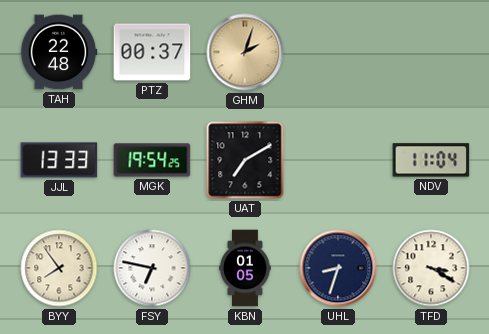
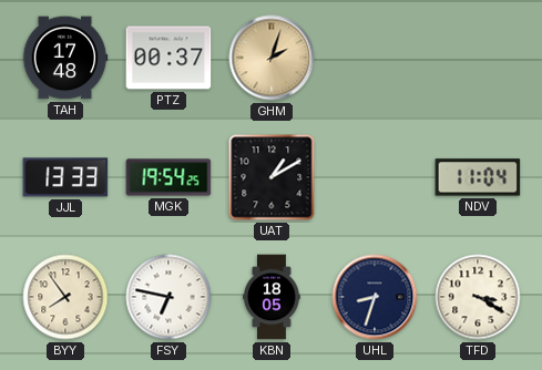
TAH: 22:48 -> 17:48 (65, 58)
UAT: 7:10 -> 1:10 (272, 177)
KBN: 01:05 -> 18:05 (272, 297)
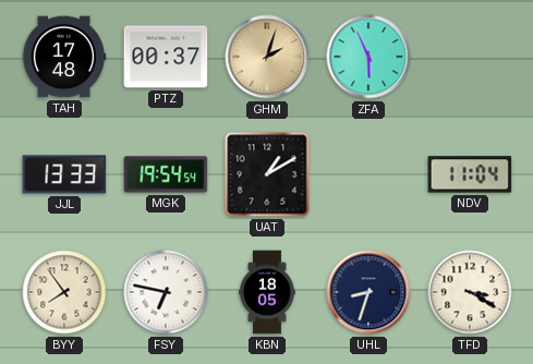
ZFA: none -> 5:56 (368, 57)
MGK: 19:54:25 -> 19:54:54 (166, 174)
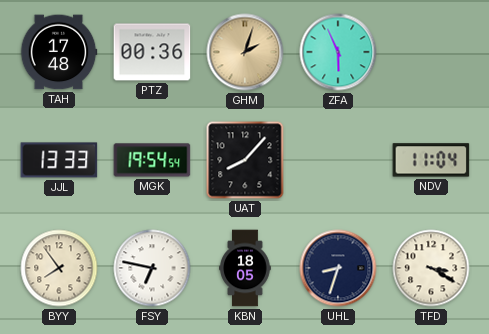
PTZ: 00:37 -> 00:36 (152, 52)
UAT: 1:10 -> 8:07 (245, 160)
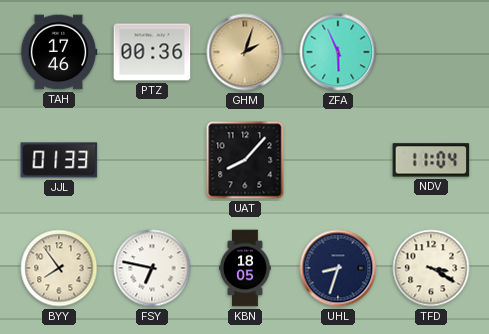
TAH: 17:48 -> 17:46 (59, 52)
JJL: 13:33 -> 01:33 (59, 160)
MGK: 19:54 -> none (152, 160)
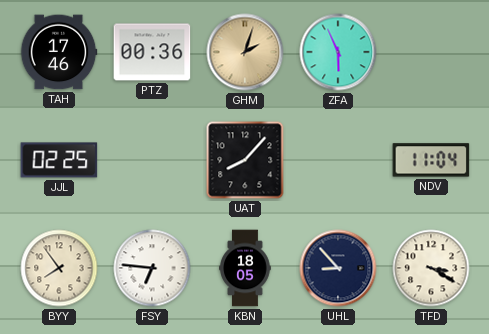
JJL: 01:33 -> 02:25 (59, 160)
FSY: 6:47 -> 6:46 (152, 268)
UHL: 8:33 -> 8:53 (338, 268)
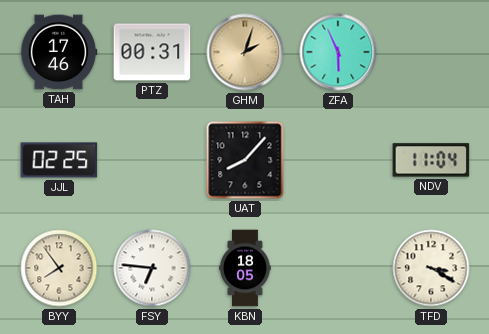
PTZ: 00:36 -> 00:31 (152, 52)
UHL: 8:53 -> none (338, 268)
